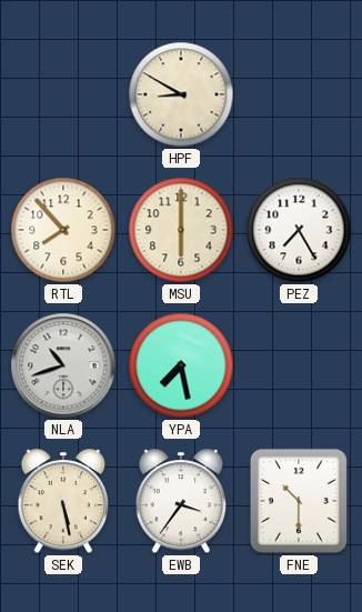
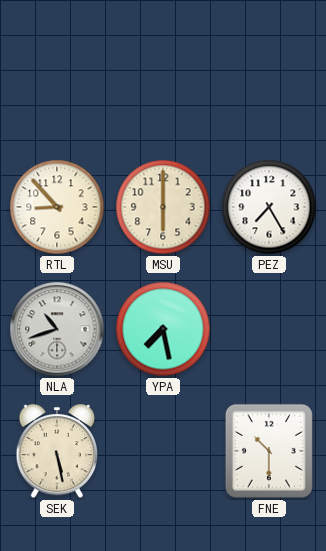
HPF: 8:50 -> none (181, 94)
RTL: 7:53 -> 8:53 (57, 207)
EWB: 3:36 -> none (181, 502)
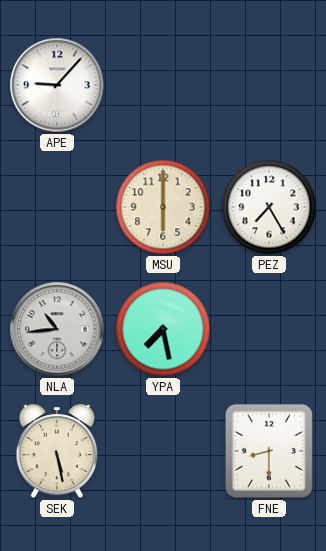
APE: none -> 9:07 (57, 85)
RTL: 8:53 -> none (57, 207)
NLA: 10:42 -> 10:44 (57, 329)
FNE: 10:30 -> 8:30 (269, 451)
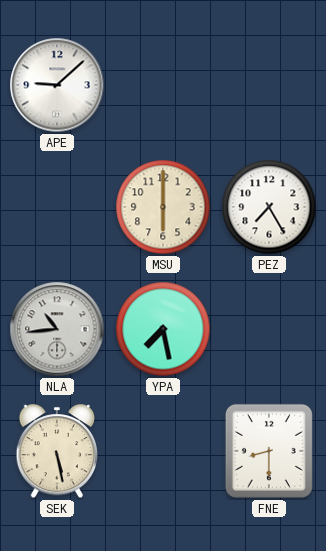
APE: 9:07 -> 9:08 (57, 85)
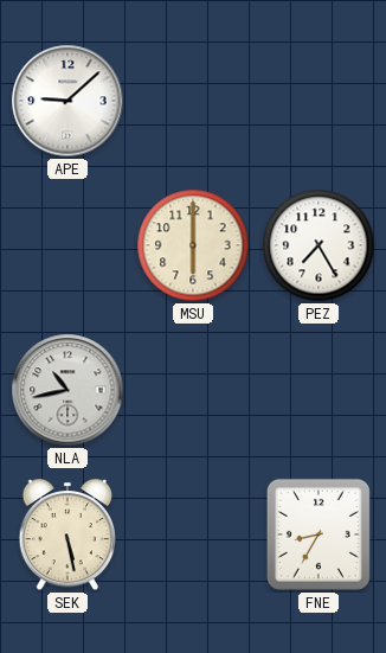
NLA: 10:44 -> 10:43 (67, 390)
YPA: 7:28 -> none (163, 329)
FNE: 8:30 -> 8:35 (319, 534)
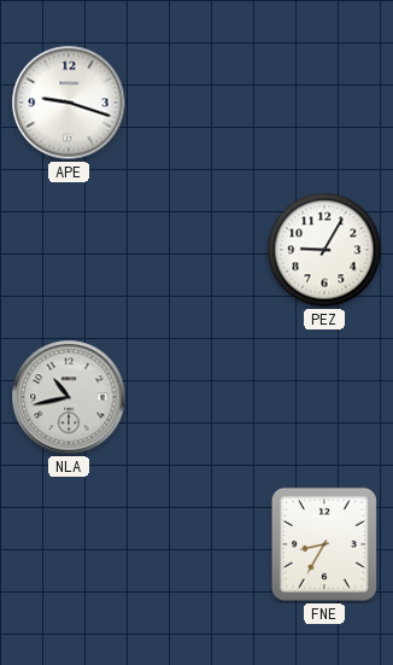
APE: 9:08 -> 9:18 (69, 103)
MSU: 6:00 -> none (193, 245)
PEZ: 7:25 -> 9:05 (324, 250)
SEK: 5:28 -> none (67, 536)
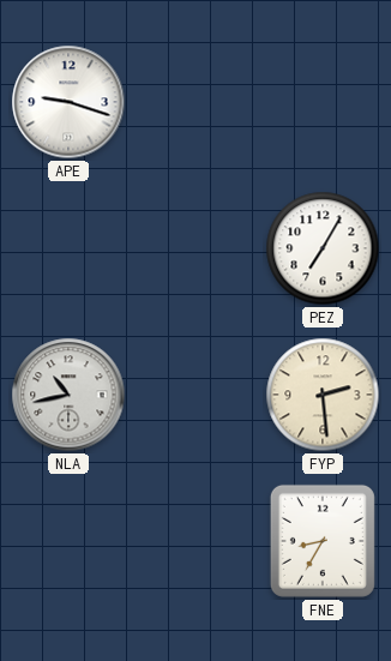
PEZ: 9:05 -> 7:05 (323, 248)
FYP: none -> 2:29 (323, 395)
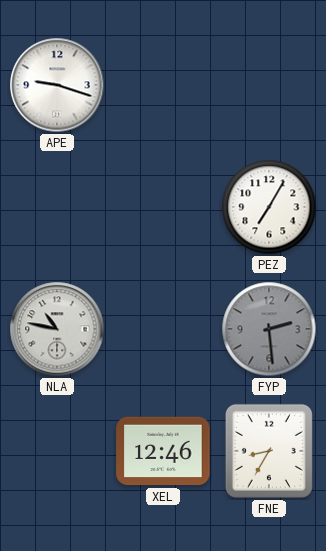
NLA: 10:43 -> 10:47 (57, 329)
FYP dial: cream -> grey (269, 329)
XEL: none -> 12:46 (163, 451)
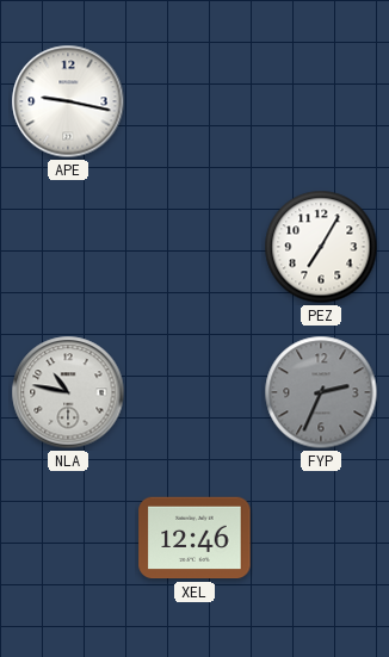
APE: 9:18 -> 9:17 (68, 101)
FYP: 2:29 -> 2:34 (321, 392)
FNE: 8:35 -> none (269, 451)
